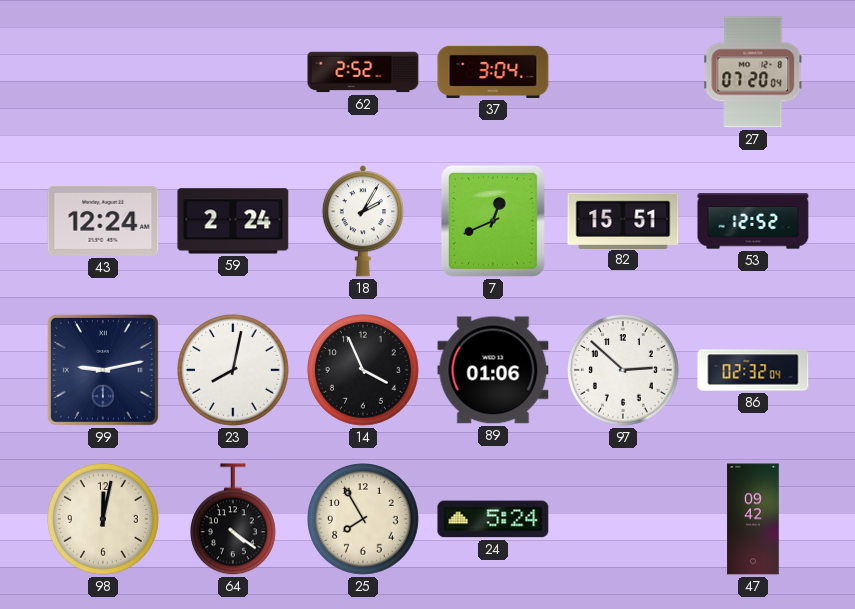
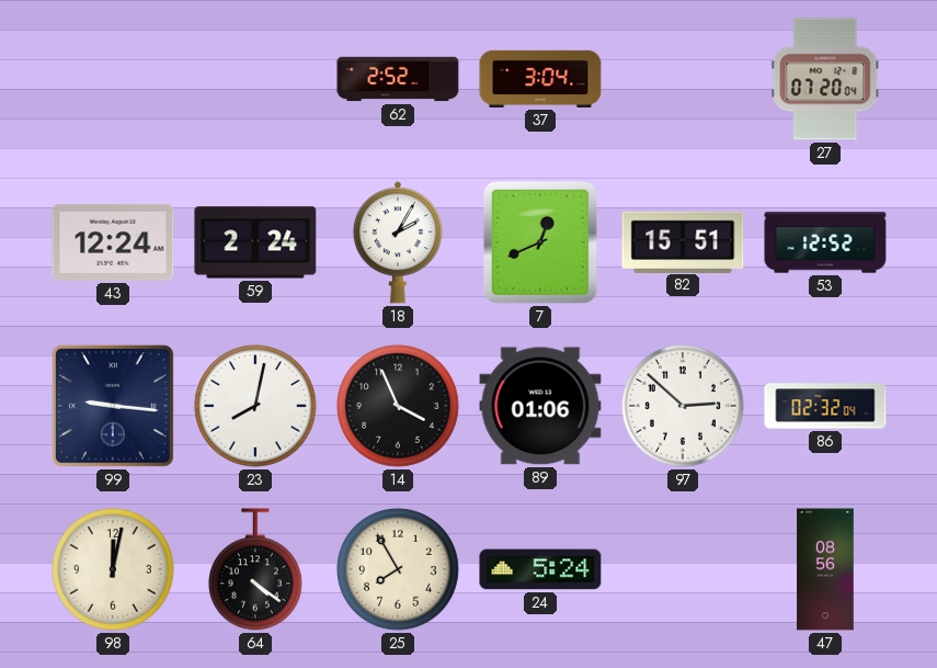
99: 9:13 -> 9:16 (113, 406)
47: 09:42 -> 08:56 (825, 569)
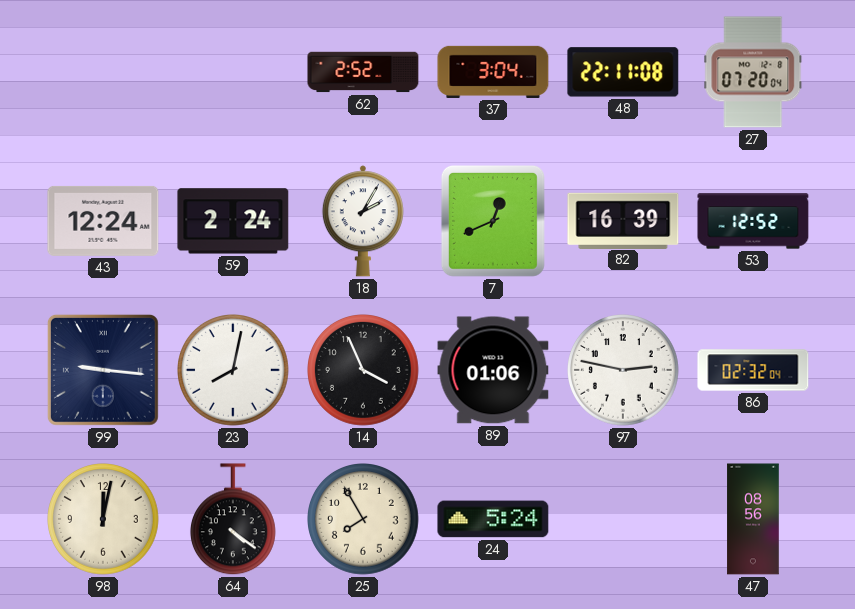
48: none -> 22:11 (623, 72)
82: 15:51 -> 16:39 (623, 220)
97: 2:52 -> 2:47 (624, 371)
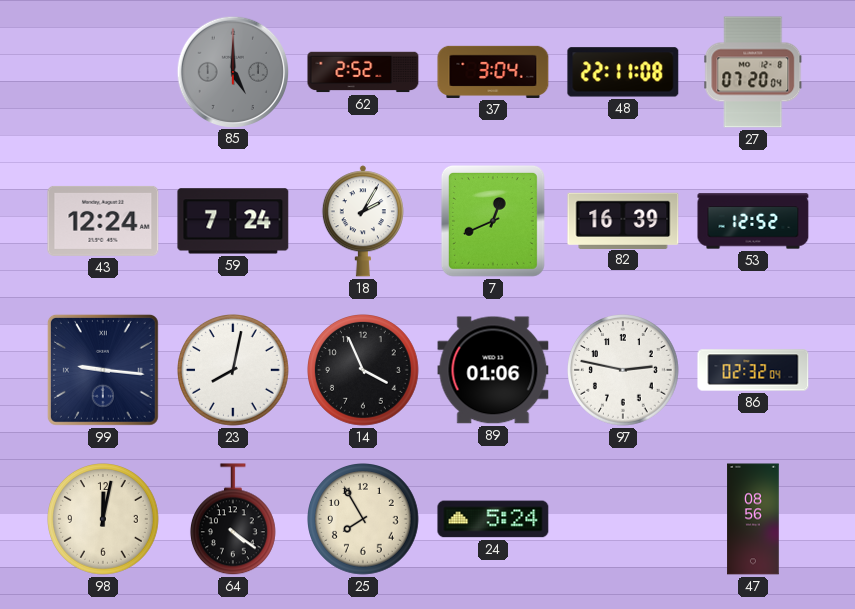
85: none -> 5:00 (232, 71)
59: 2:24 -> 7:24 (233, 221)
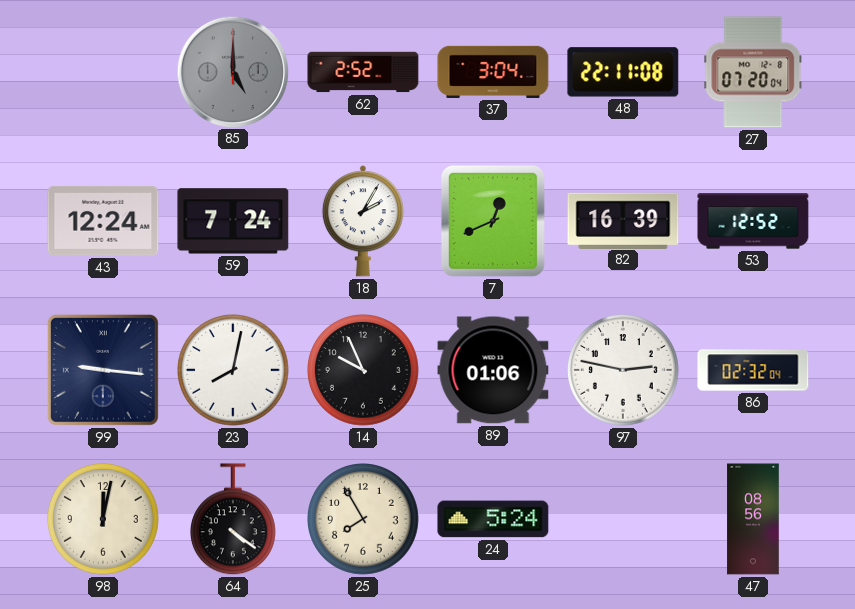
14: 3:56 -> 9:56 (364, 371)
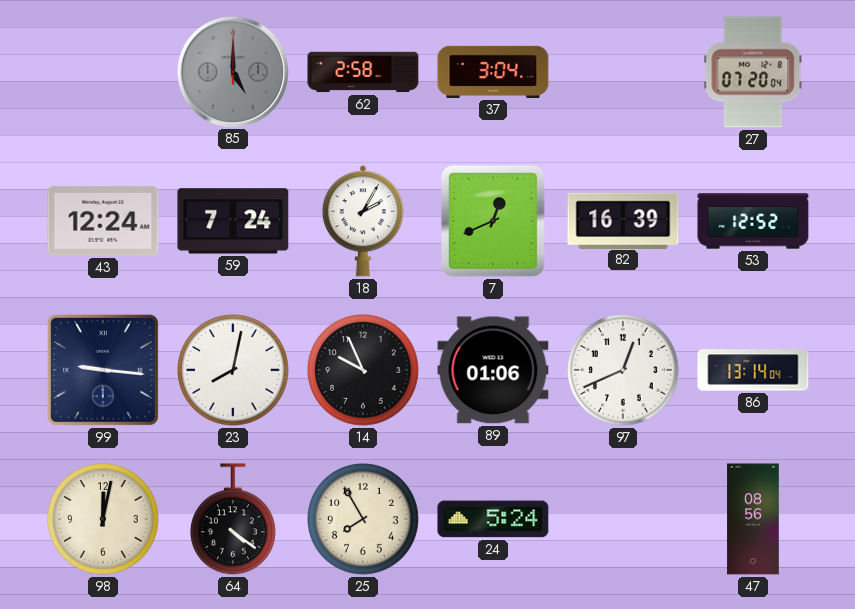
62: 2:52 -> 2:58 (363, 72)
48: 22:11 -> none (623, 72)
97: 2:47 -> 12:41 (624, 371)
86: 02:32 -> 13:14 (753, 370)
